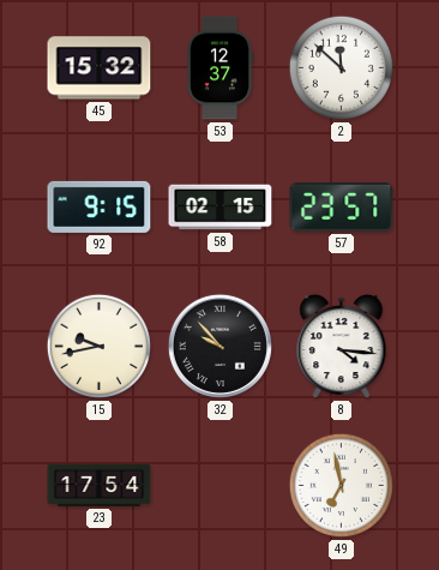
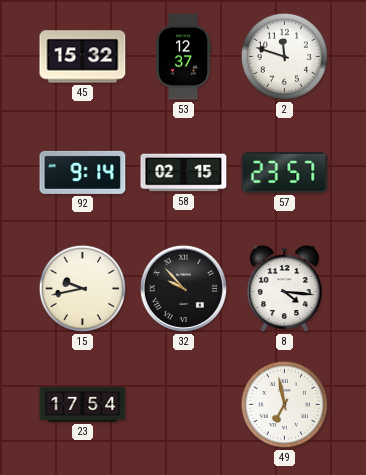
2: 11:52 -> 11:48 (284, 56)
92: 9:15 -> 9:14 (83, 172)
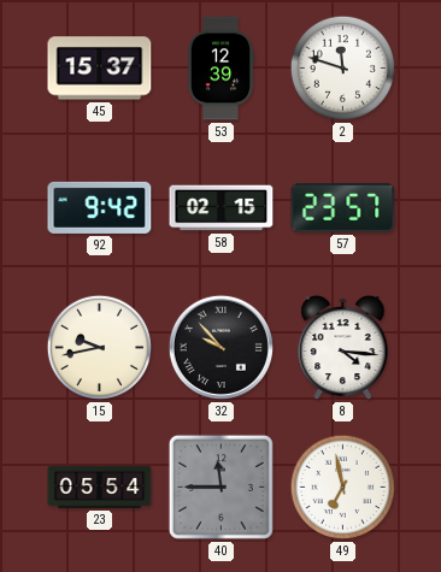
45: 15:32 -> 15:37 (100, 69)
53: 12:37 -> 12:39 (220, 69)
92: 9:14 -> 9:42 (100, 207)
23: 17:54 -> 05:54 (100, 487)
40: none -> 11:45 (220, 487)
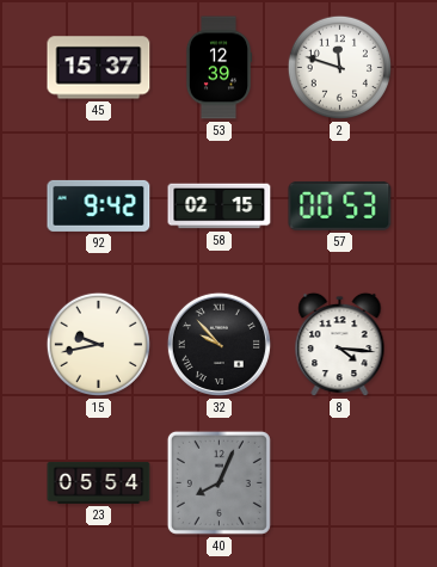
57: 23:57 -> 00:53 (340, 207)
40: 11:45 -> 8:04 (219, 482)
49: 6:58 -> none (342, 487)
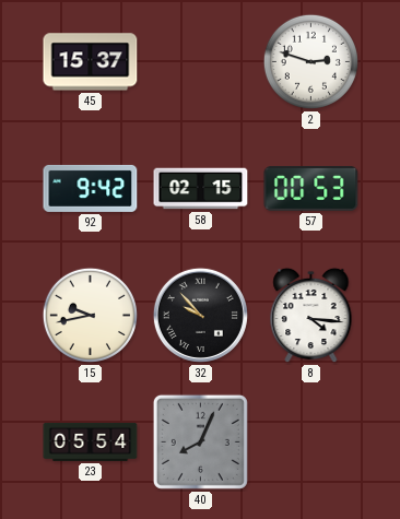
53: 12:39 -> none (219, 68)
2: 11:48 -> 2:48 (310, 61)
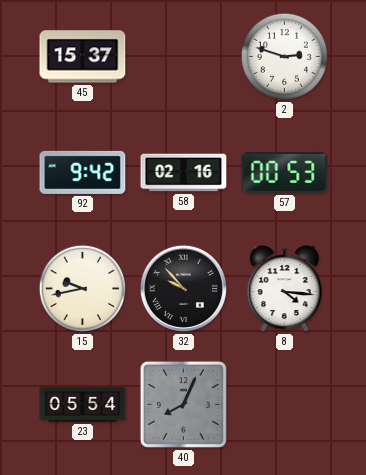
58: 02:15 -> 02:16 (184, 173)
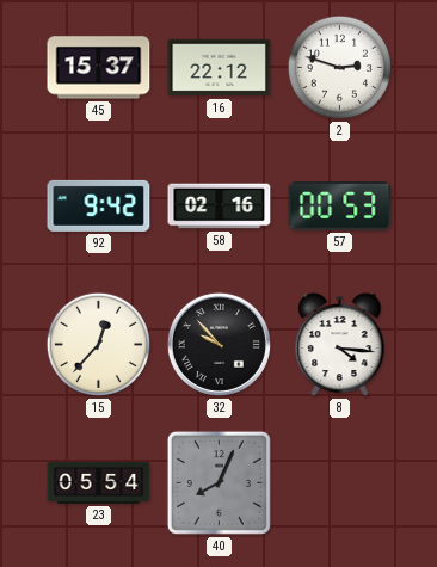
16: none -> 22:12 (220, 68)
15: 9:43 -> 12:37 (98, 344)
